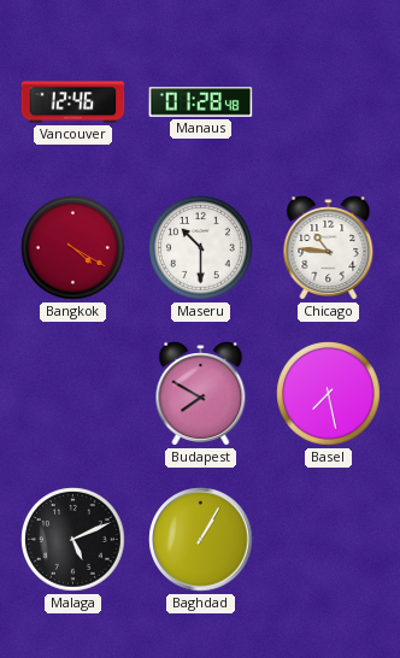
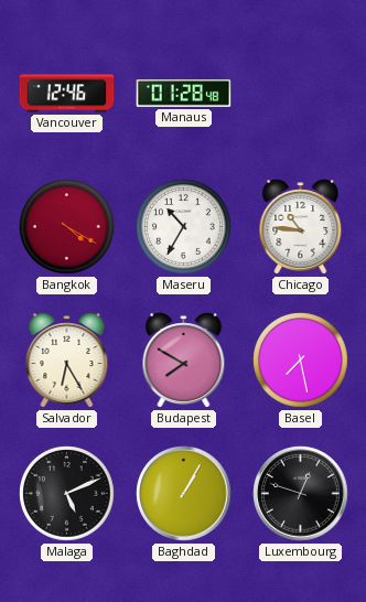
Maseru: 10:30 -> 10:35 (184, 227)
Salvador: none -> 6:25 (67, 361)
Luxembourg: none -> 12:48 (301, 494)
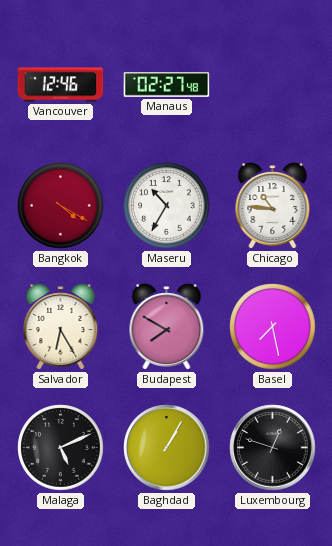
Manaus: 01:28 -> 02:27 (167, 85)
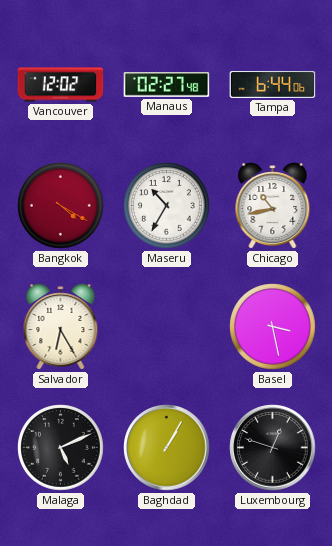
Vancouver: 12:46 -> 12:02 (61, 85)
Tampa: none -> 6:44 (273, 85)
Chicago: 10:46 -> 10:43 (273, 206)
Budapest: 7:50 -> none (167, 327)
Basel: 7:28 -> 3:28 (273, 327)
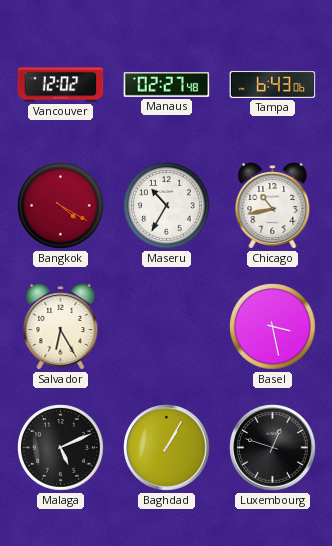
Tampa: 6:44 -> 6:43 (273, 85)
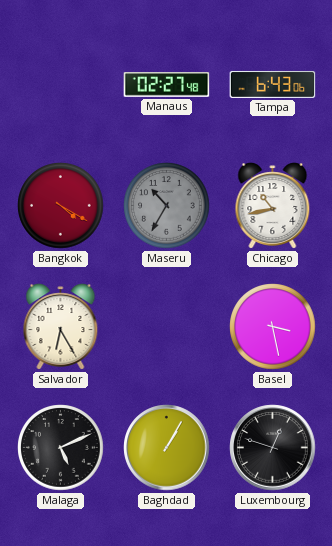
Vancouver: 12:02 -> none (61, 85)
Maseru dial: white -> grey (167, 206)
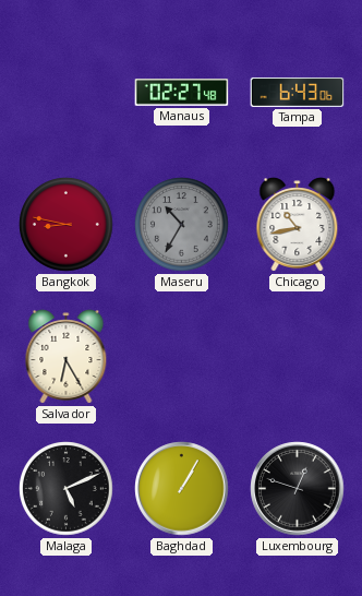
Bangkok: 4:20 -> 8:47 (67, 225)
Basel: 3:28 -> none (273, 327)
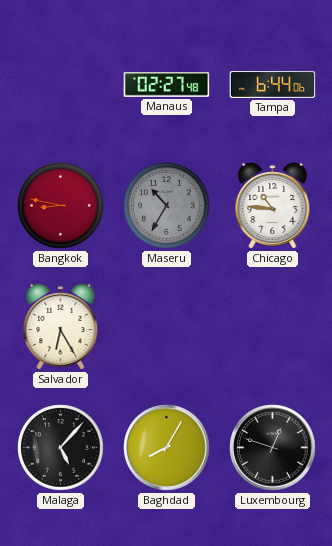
Tampa: 6:43 -> 6:44 (273, 85)
Chicago: 10:43 -> 10:46 (273, 206)
Malaga: 5:11 -> 5:07 (61, 448)
Baghdad: 1:05 -> 8:05 (167, 448)
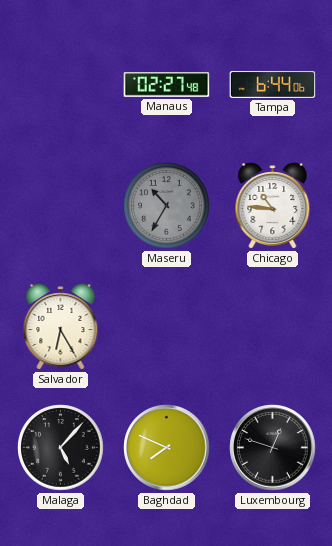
Bangkok: 8:47 -> none (61, 206)
Baghdad: 8:05 -> 7:49 (167, 448)
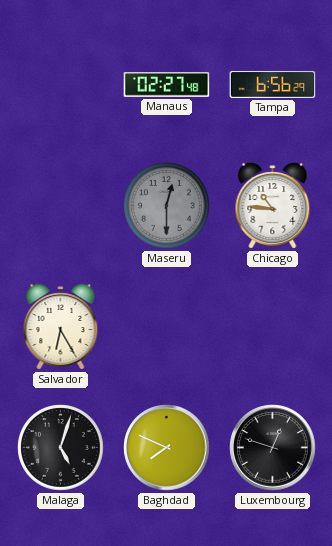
Tampa: 6:44 -> 6:56 (273, 85)
Maseru: 10:35 -> 12:30 (167, 206)
Malaga: 5:07 -> 5:03 (61, 448)
